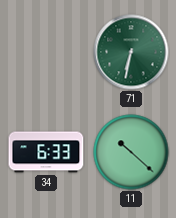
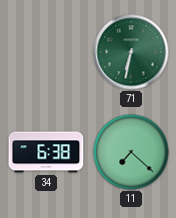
34: 6:33 -> 6:38 (46, 152)
11: 10:22 -> 7:22 (131, 152)
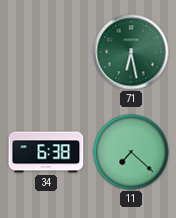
71: 6:32 -> 6:28 (131, 52)
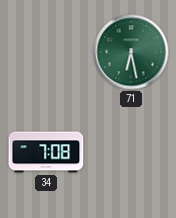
34: 6:38 -> 7:08 (46, 152)
11: 7:22 -> none (131, 152)
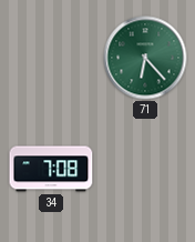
71: 6:28 -> 6:23 (145, 58)
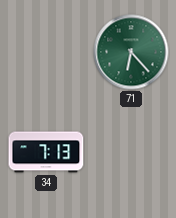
34: 7:08 -> 7:13 (46, 152)
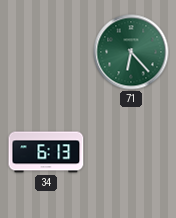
34: 7:13 -> 6:13 (46, 152)
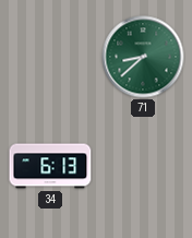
71: 6:23 -> 8:38 (143, 57)
